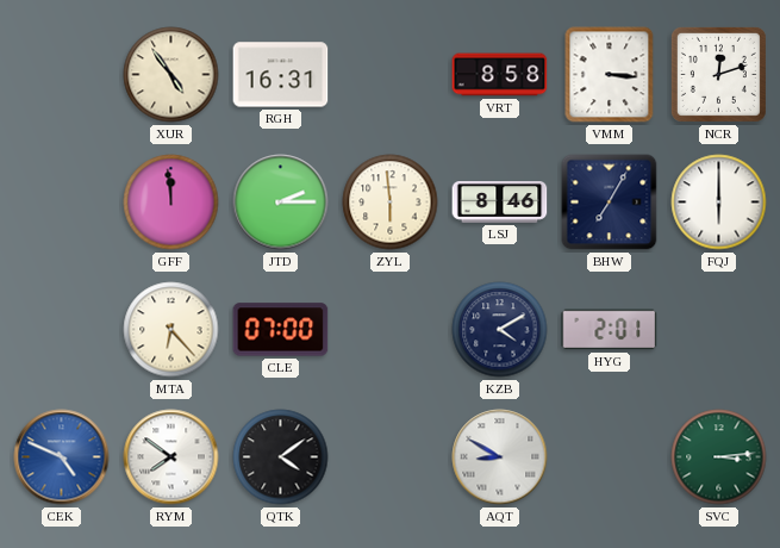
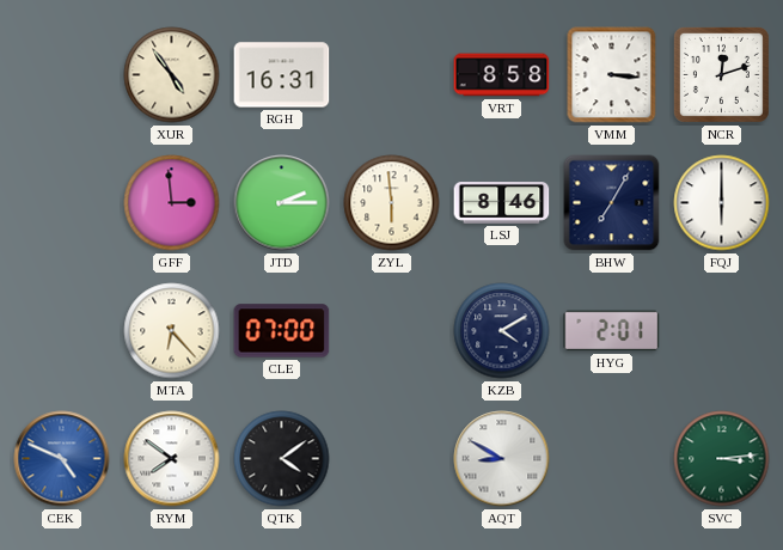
GFF: 11:59 -> 2:59 (172, 203)
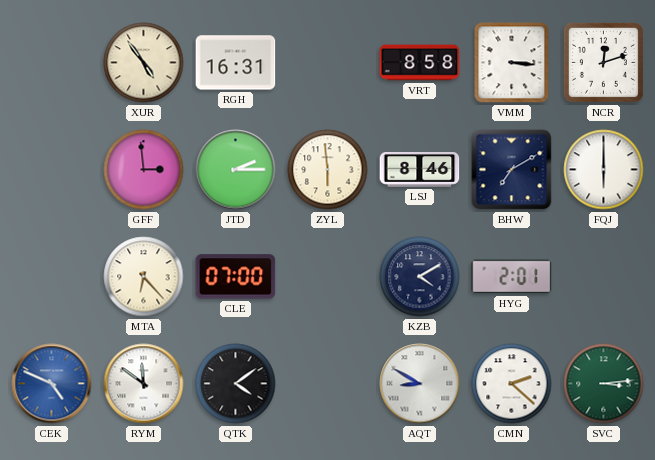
BHW: 7:05 -> 7:10 (512, 170)
RYM: 7:51 -> 11:51 (144, 384)
CMN: none -> 2:22 (512, 384)
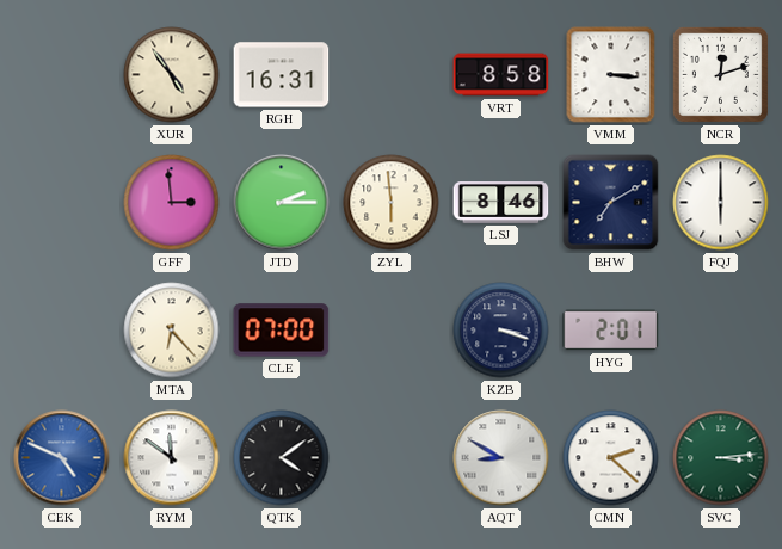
KZB: 4:10 -> 3:18 (501, 331)
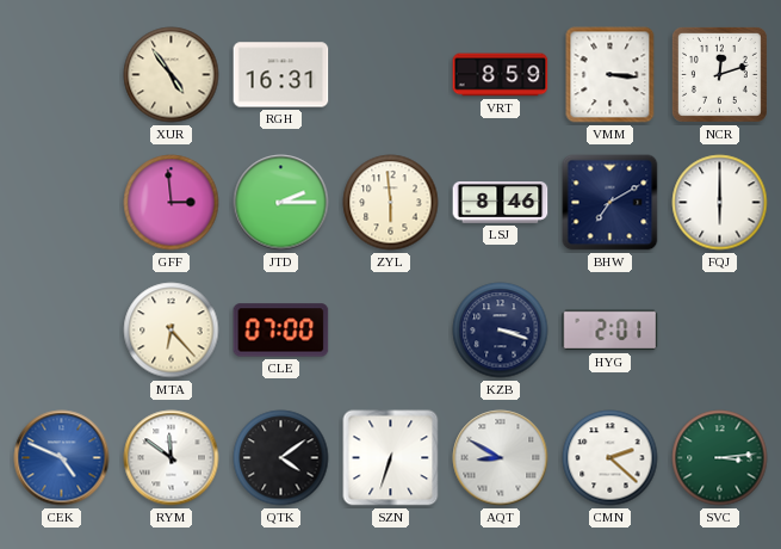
VRT: 8:58 -> 8:59 (501, 75)
SZN: none -> 6:33 (391, 458)
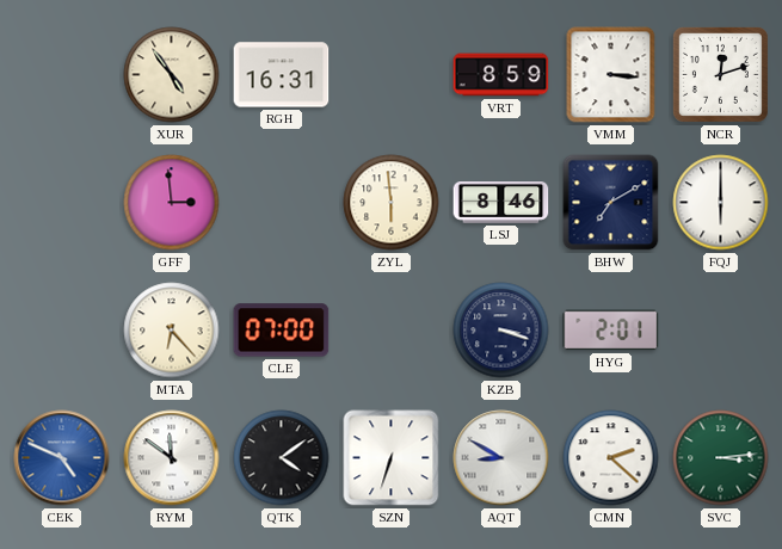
JTD: 2:15 -> none (281, 203)
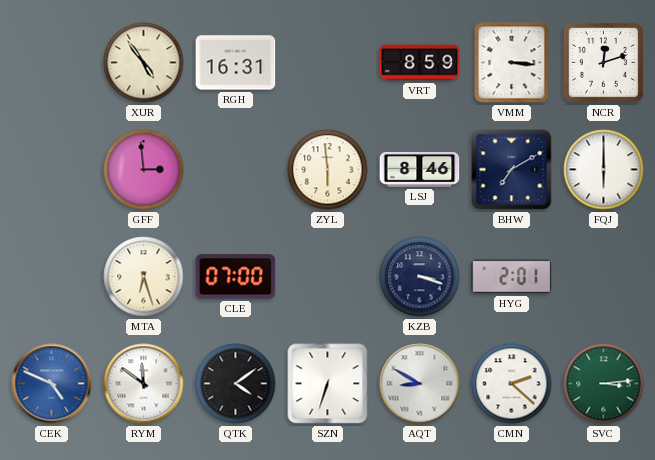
MTA: 6:23 -> 6:27 (144, 277)
